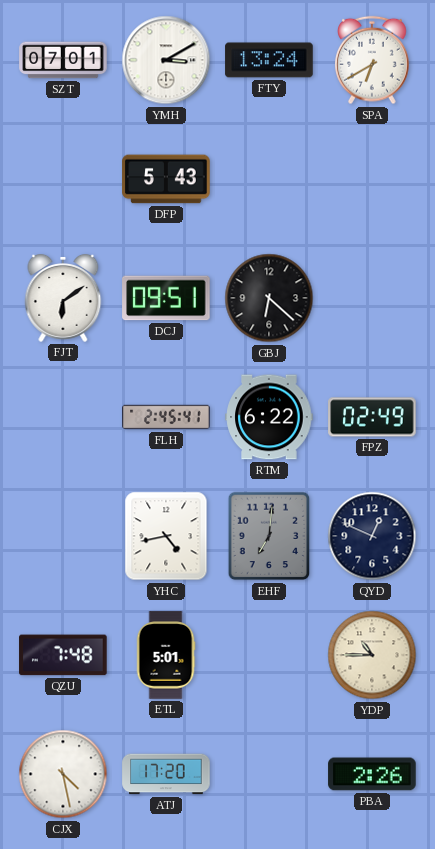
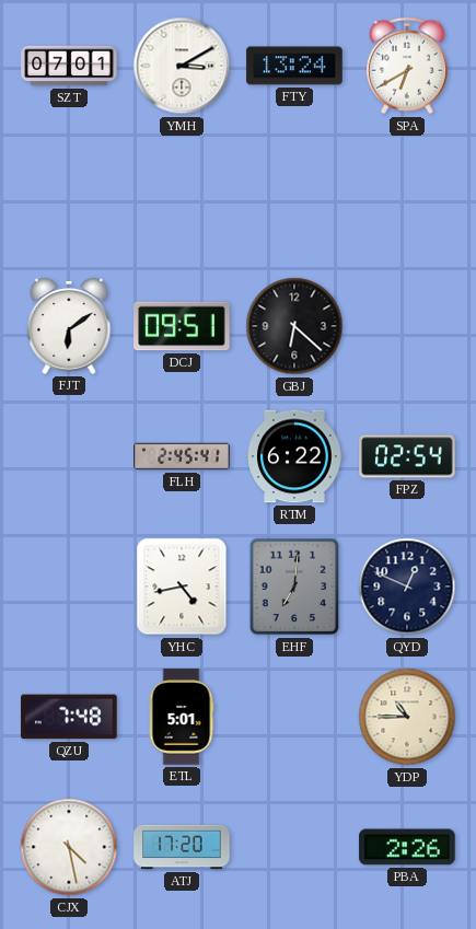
DFP: 5:43 -> none (166, 179)
FPZ: 02:49 -> 02:54 (407, 456)
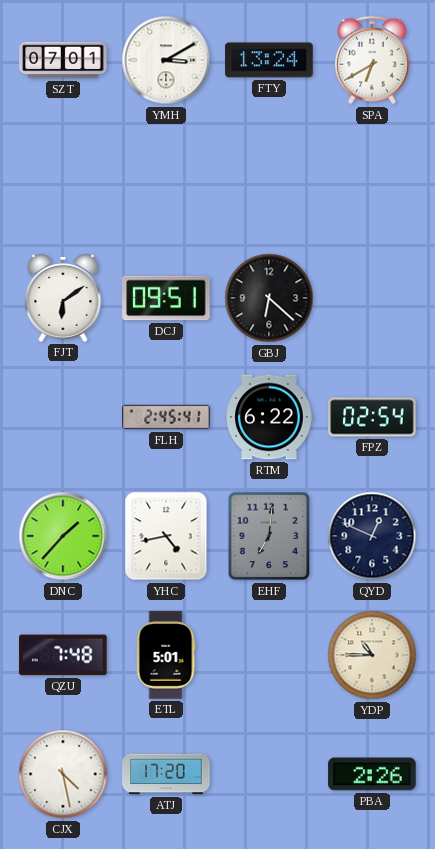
DNC: none -> 1:37 (63, 536)
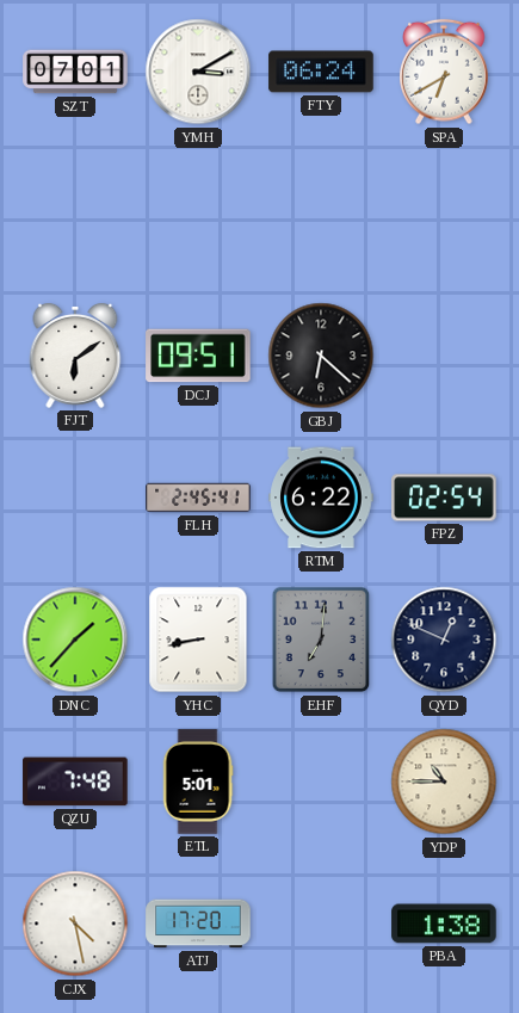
FTY: 13:24 -> 06:24 (321, 72)
YHC: 4:43 -> 8:43 (198, 640)
PBA: 2:26 -> 1:38 (444, 924)
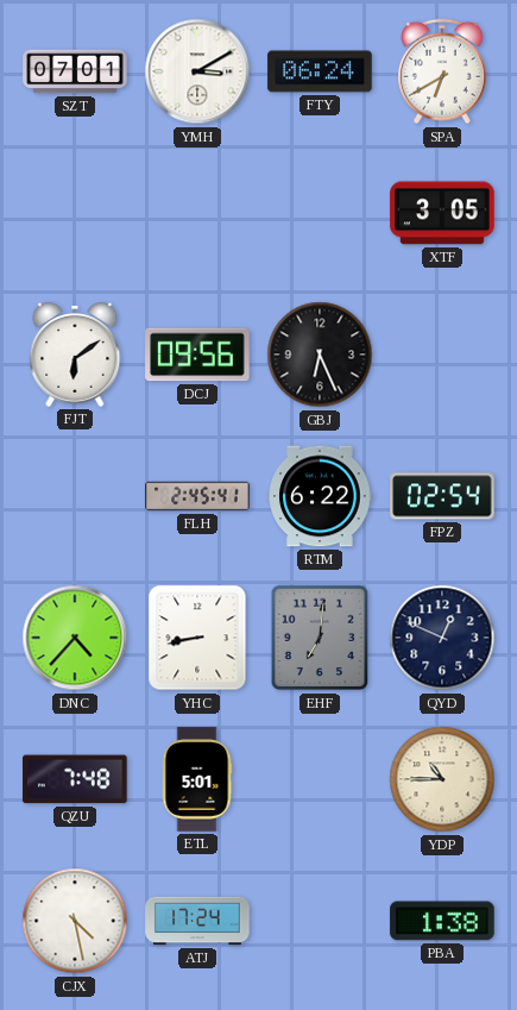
XTF: none -> 3:05 (442, 213)
DCJ: 09:51 -> 09:56 (197, 355)
GBJ: 6:22 -> 6:26 (320, 355)
DNC: 1:37 -> 4:37 (75, 638)
ATJ: 17:20 -> 17:24 (197, 921)
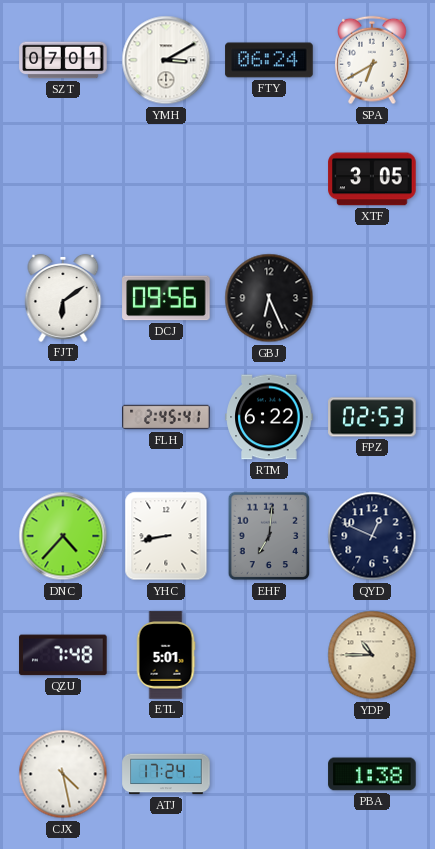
FPZ: 02:54 -> 02:53 (372, 417)
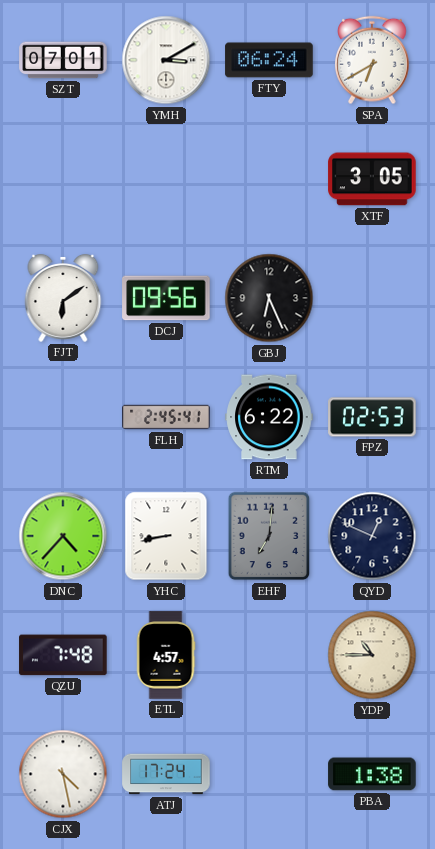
ETL: 5:01 -> 4:57 (166, 655)
